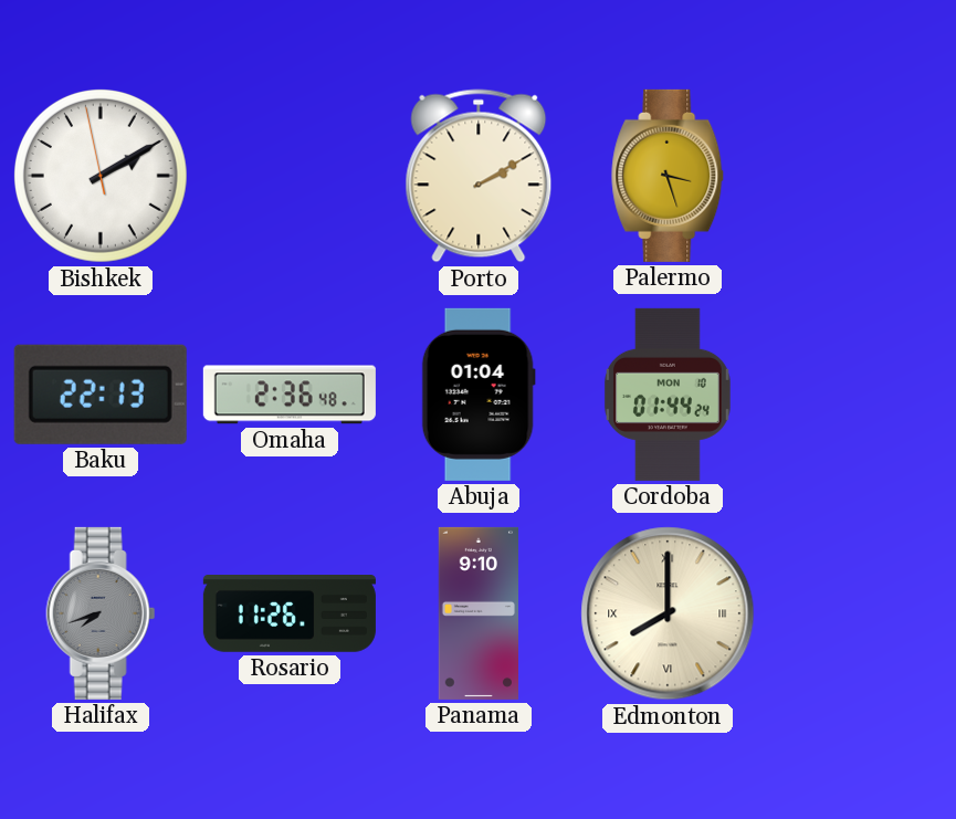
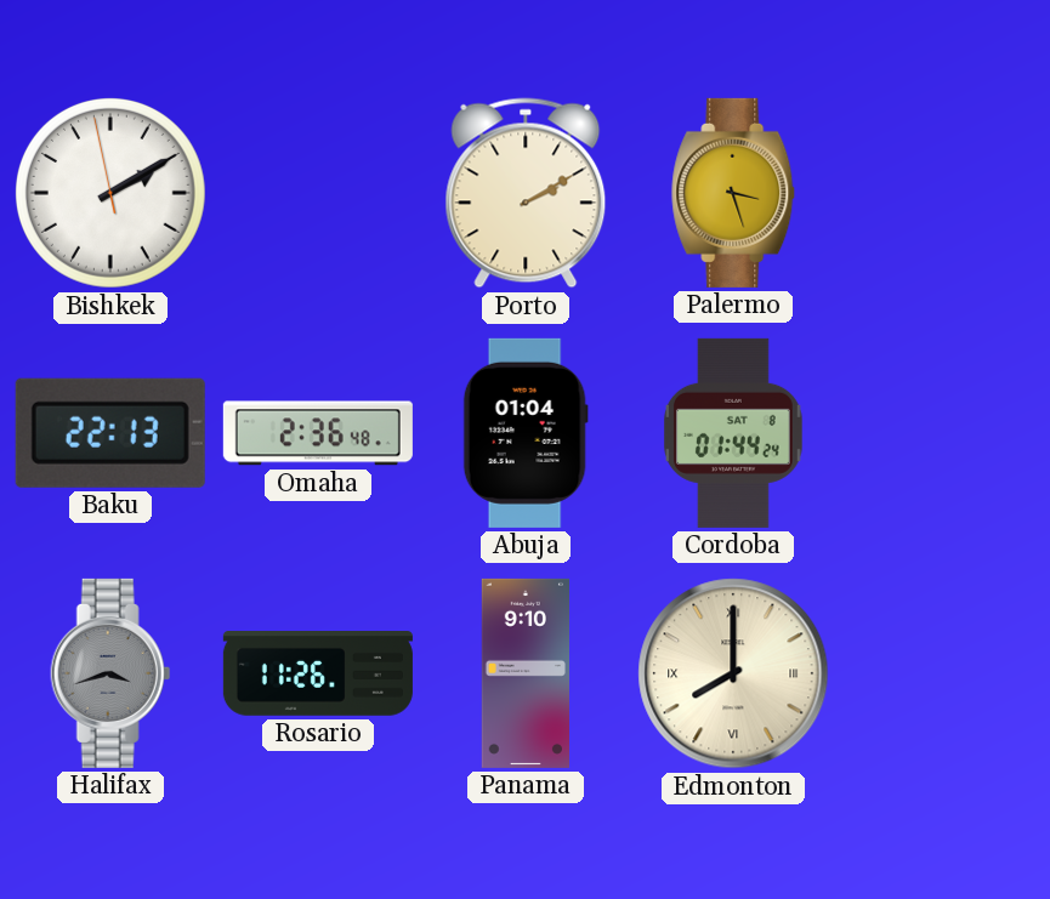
Cordoba date: MON 10 -> SAT 8 (733, 433)
Halifax: 7:42 -> 3:42 (110, 673)
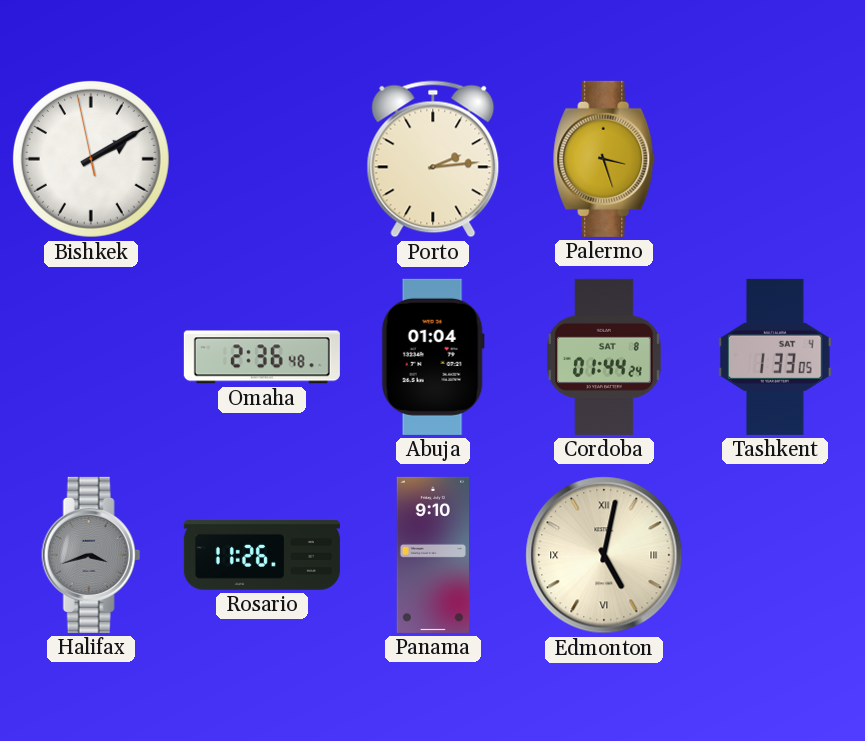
Porto: 2:10 -> 2:14 (433, 159)
Baku: 22:13 -> none (110, 433)
Tashkent: none -> 1:33 (776, 357)
Edmonton: 8:00 -> 5:02 (604, 555)
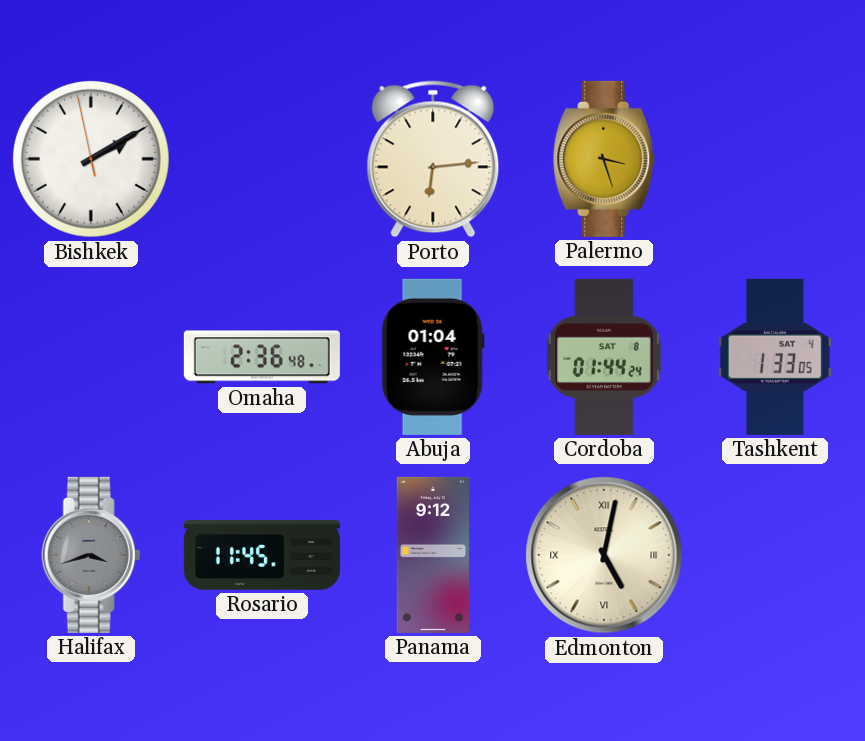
Porto: 2:14 -> 6:14 (433, 159)
Rosario: 11:26 -> 11:45 (262, 556)
Panama: 9:10 -> 9:12 (432, 555)
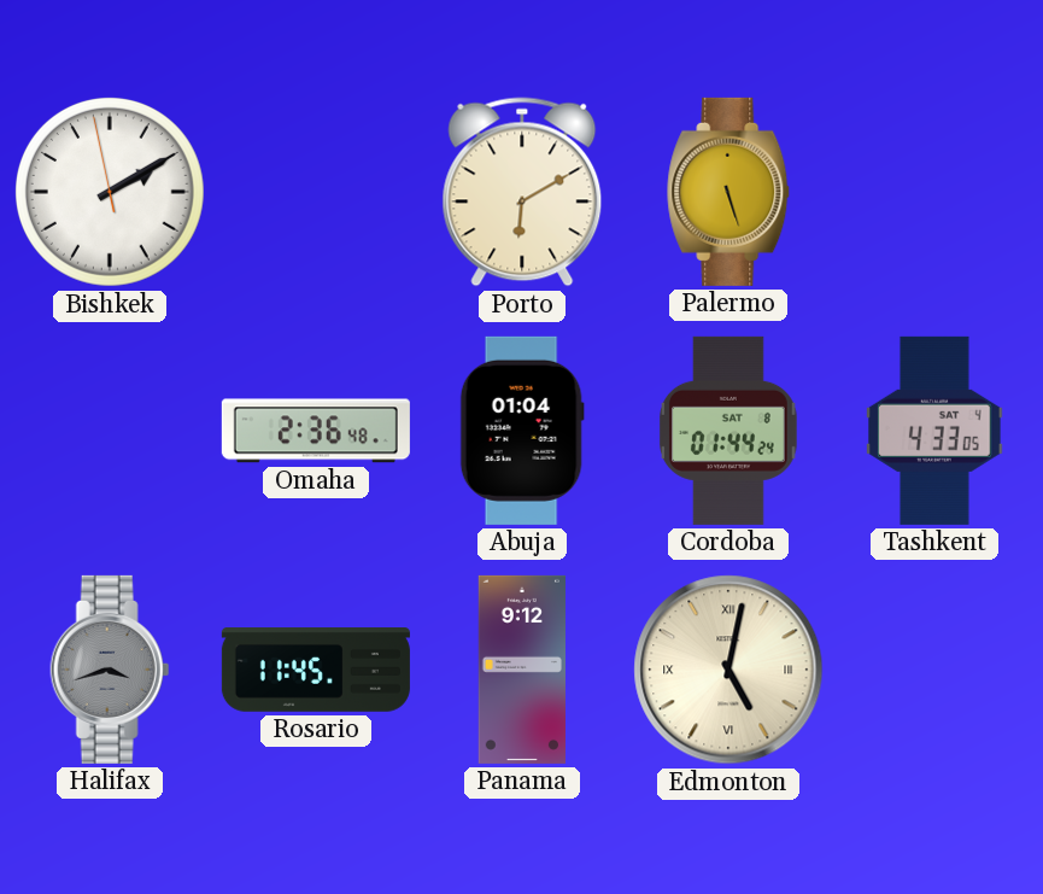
Porto: 6:14 -> 6:10 (522, 192)
Palermo: 3:27 -> 5:27 (729, 192)
Tashkent: 1:33 -> 4:33 (936, 431)
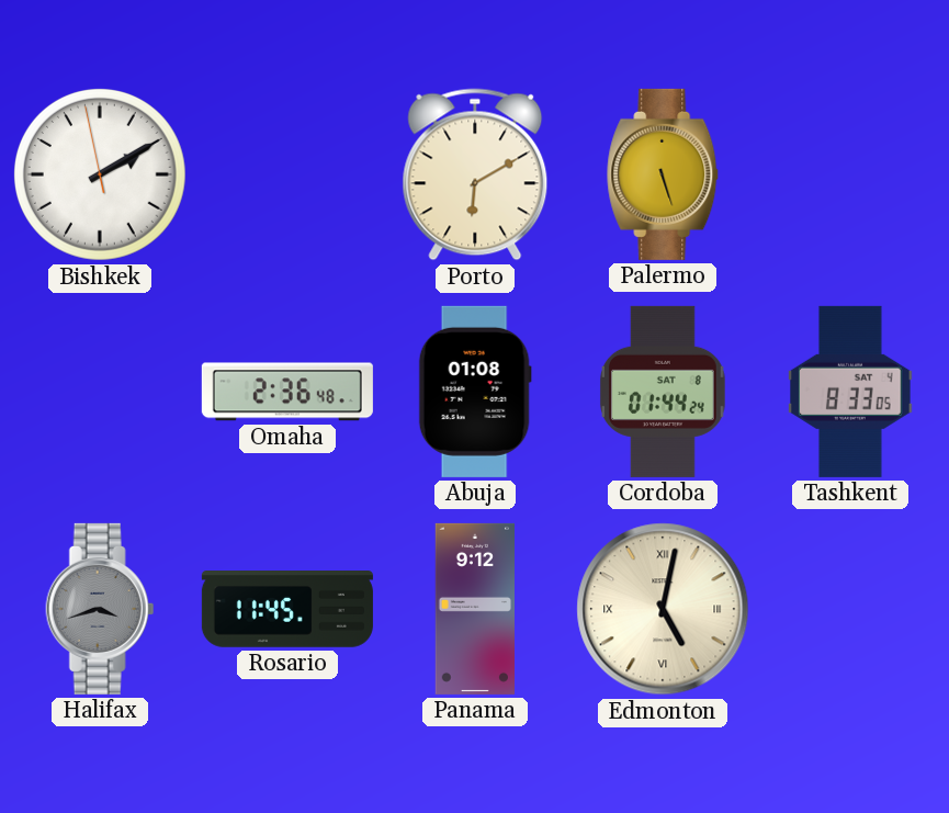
Abuja: 01:04 -> 01:08 (475, 392)
Tashkent: 4:33 -> 8:33 (851, 392)
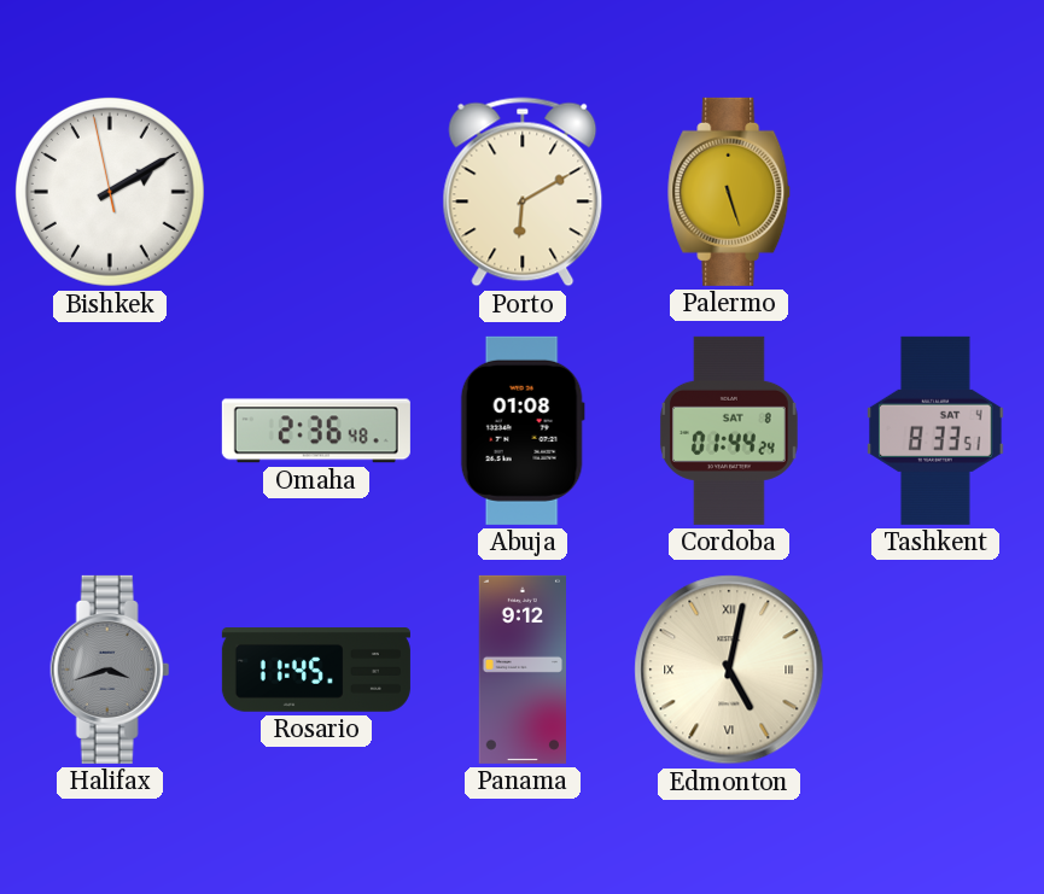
Tashkent: 8:33:05 -> 8:33:51 (937, 431)
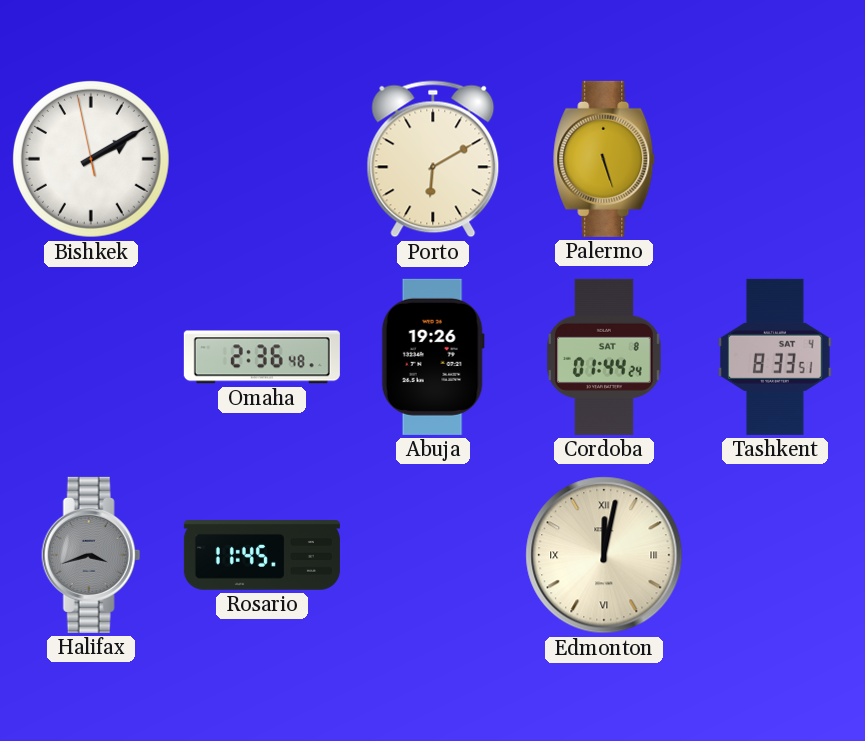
Abuja: 01:08 -> 19:26 (433, 357)
Panama: 9:12 -> none (521, 670)
Edmonton: 5:02 -> 12:02 (604, 555)
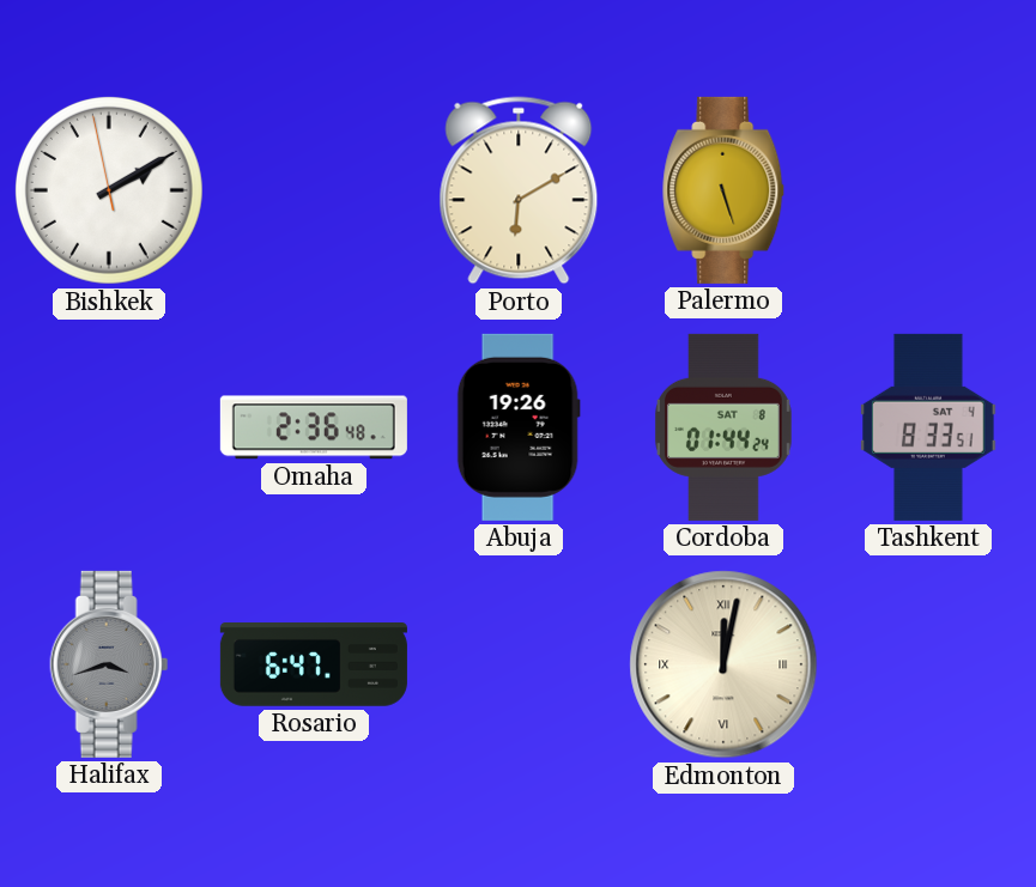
Rosario: 11:45 -> 6:47 (314, 666)
